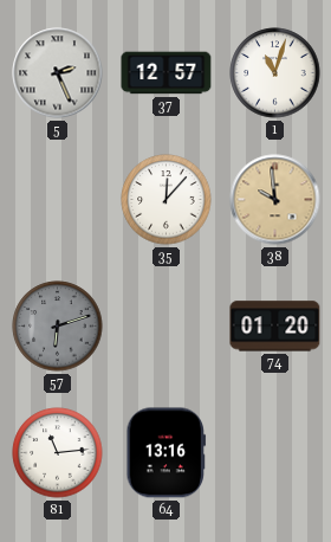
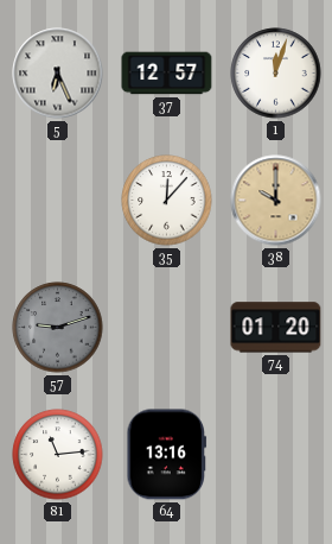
5: 2:26 -> 6:26 (58, 74)
1: 11:03 -> 12:03 (276, 74)
38: 9:59 -> 10:00 (276, 201)
57: 6:12 -> 9:12 (58, 328)
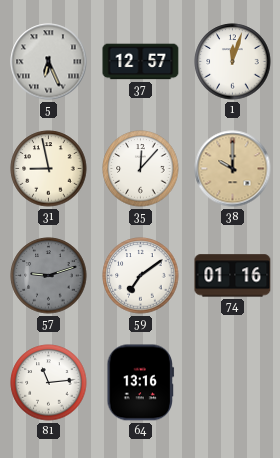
31: none -> 8:58 (49, 169)
59: none -> 7:09 (141, 276)
74: 01:20 -> 01:16 (233, 276)
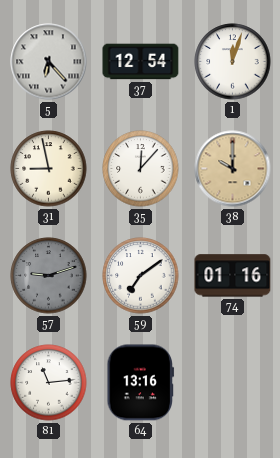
5: 6:26 -> 6:23 (49, 62)
37: 12:57 -> 12:54 (141, 62)
